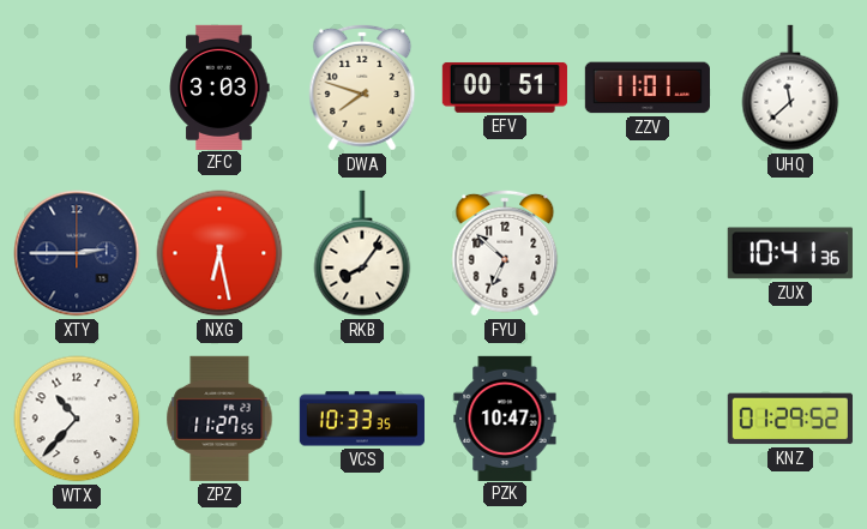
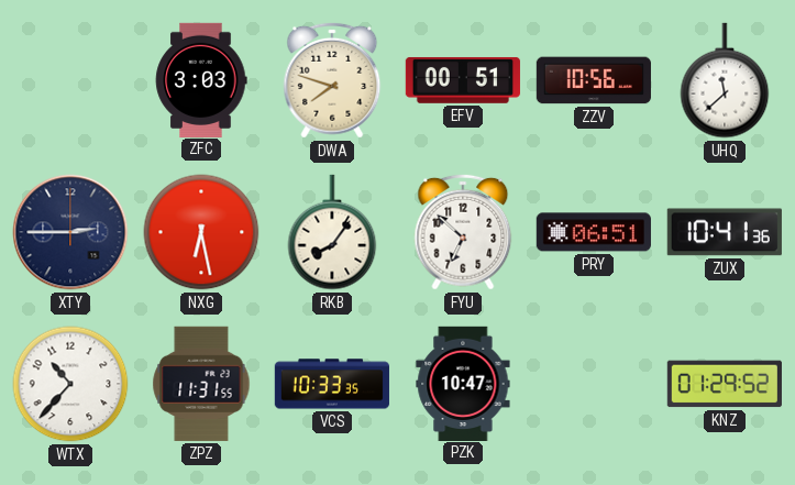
ZZV: 11:01 -> 10:56 (594, 80)
PRY: none -> 06:51 (594, 232)
ZPZ: 11:27 -> 11:31 (201, 384)
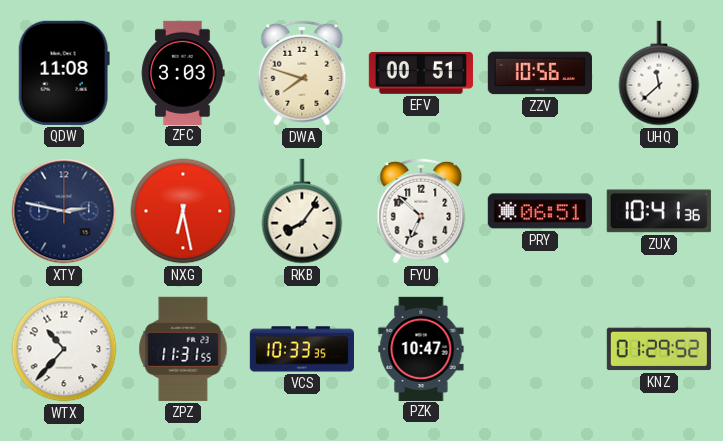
QDW: none -> 11:08 (64, 73)
XTY: 2:45 -> 2:47 (64, 211)
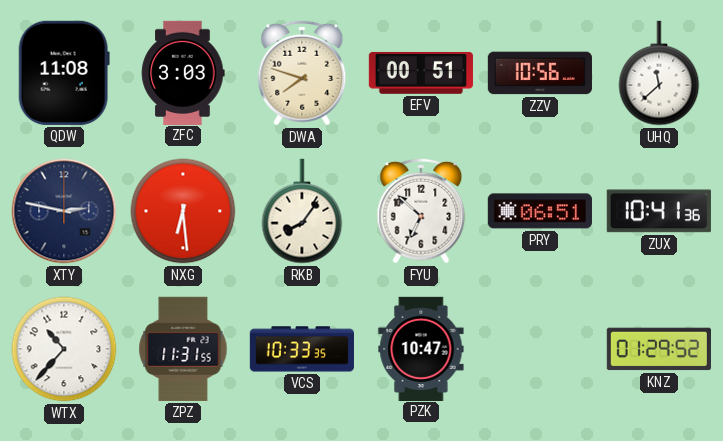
NXG: 6:28 -> 6:29 (183, 211)
